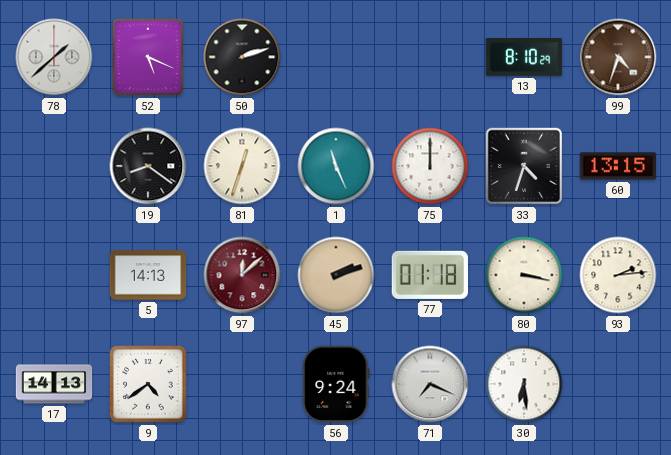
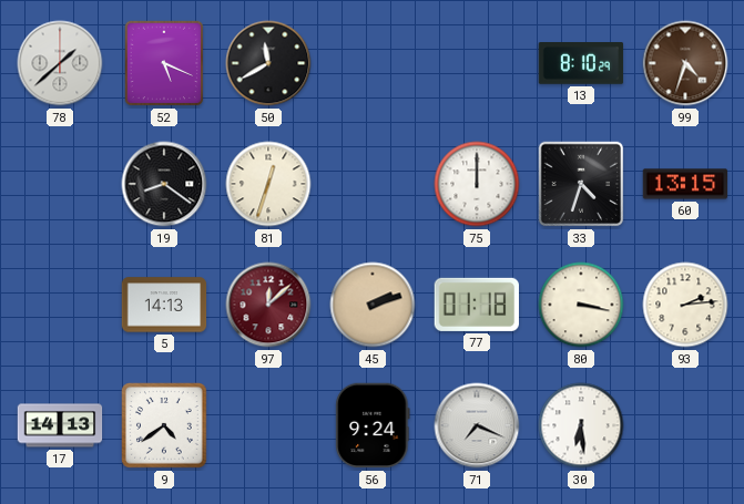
50: 2:12 -> 11:40 (268, 63)
1: 11:26 -> none (336, 166)
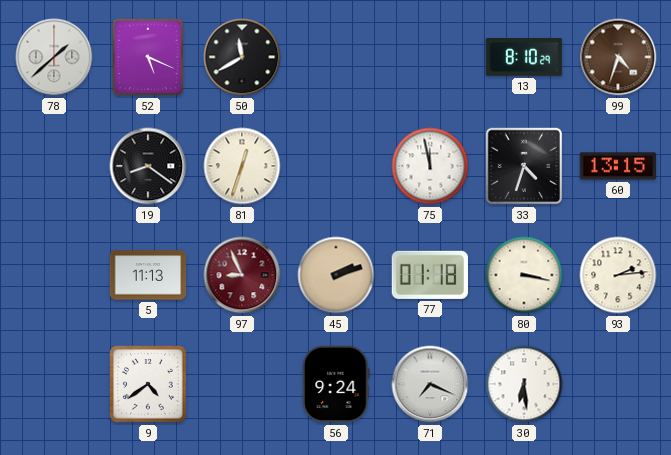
75: 12:00 -> 11:58 (430, 166)
5: 14:13 -> 11:13 (148, 275)
97: 12:08 -> 8:56 (242, 275)
17: 14:13 -> none (60, 425)
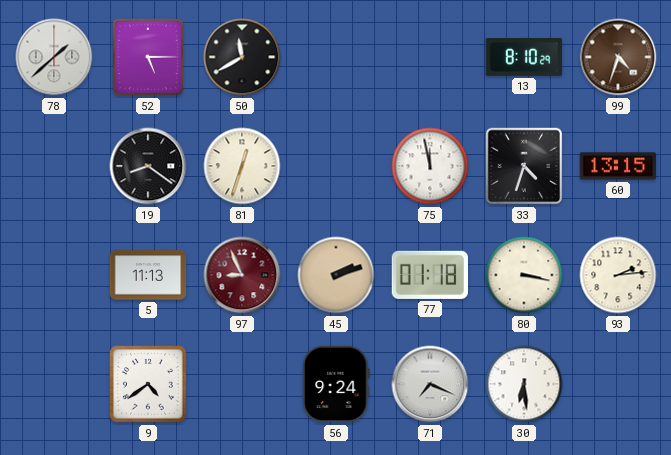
52: 5:19 -> 5:15 (148, 57)
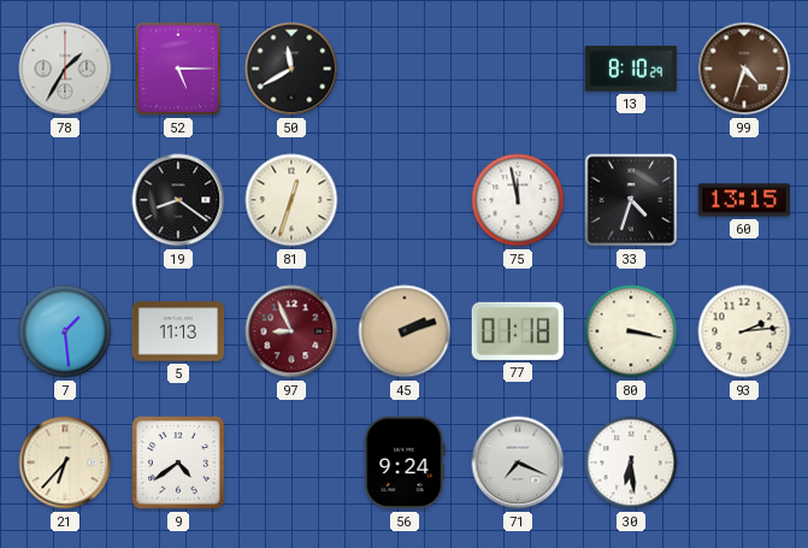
78: 1:38 -> 1:35 (65, 69)
7: none -> 1:29 (65, 331)
21: none -> 6:37 (65, 462)
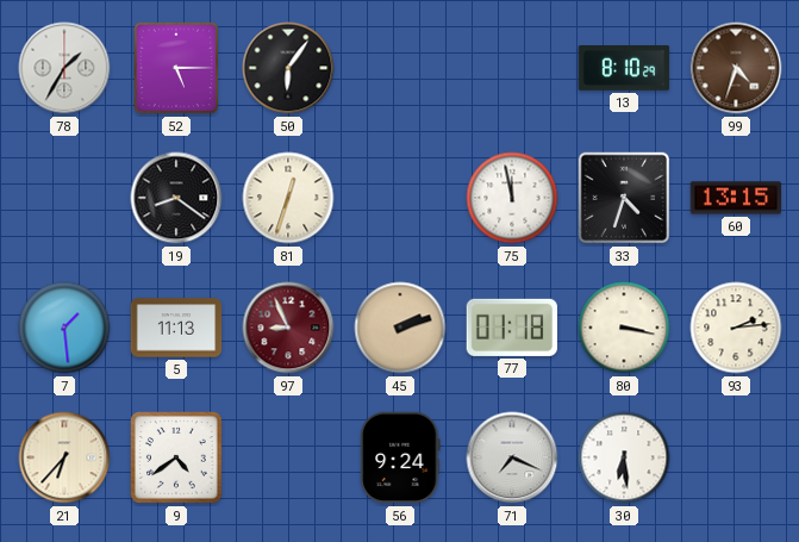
50: 11:40 -> 6:06 (288, 68)
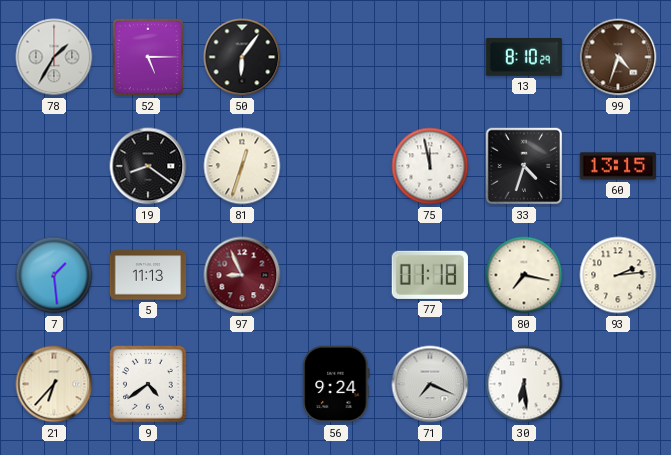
45: 2:12 -> none (400, 328)
80: 3:17 -> 7:17 (524, 275)
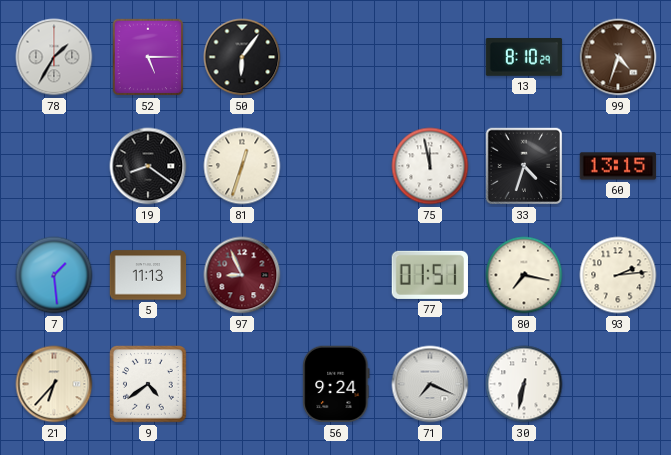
77: 01:18 -> 01:51 (429, 275)
30: 6:29 -> 6:32 (524, 384)
